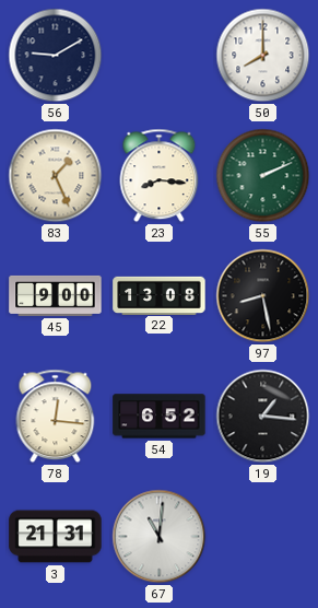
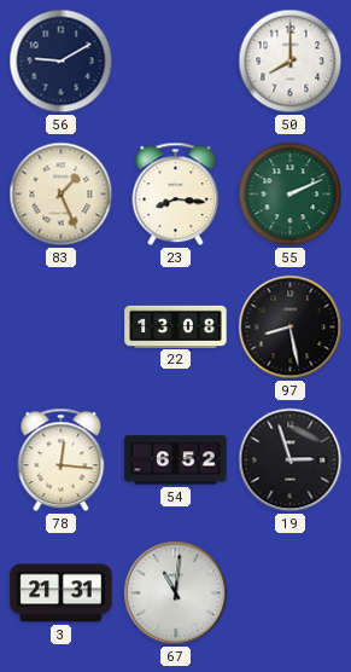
45: 9:00 -> none (56, 295)
19: 1:16 -> 2:57 (291, 460)
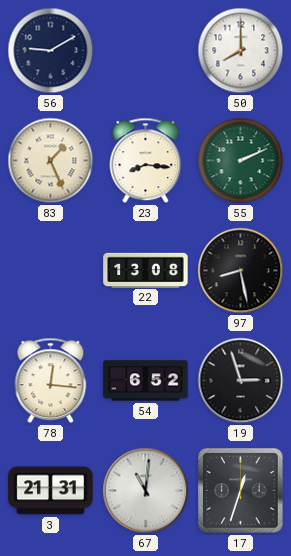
17: none -> 12:33 (241, 491)
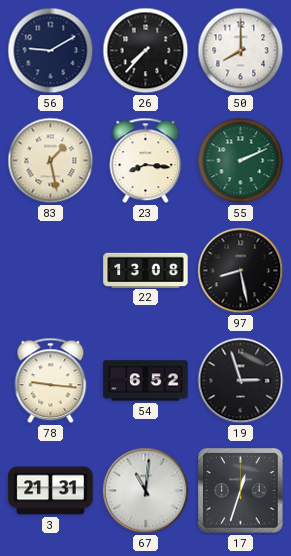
26: none -> 7:37 (146, 51)
83: 1:26 -> 1:28 (51, 161)
78: 12:16 -> 9:16 (51, 381)
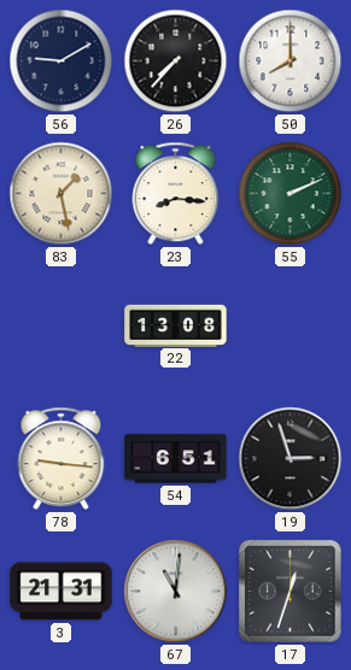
97: 8:28 -> none (241, 271)
54: 6:52 -> 6:51 (176, 459)
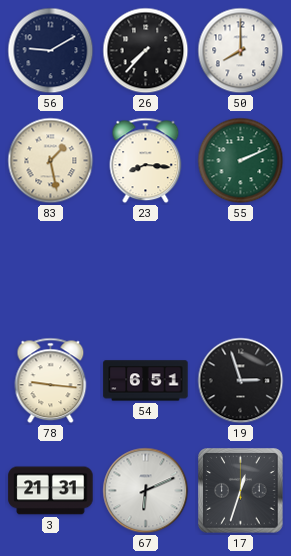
22: 13:08 -> none (176, 325)
67: 11:01 -> 6:11 (146, 491)
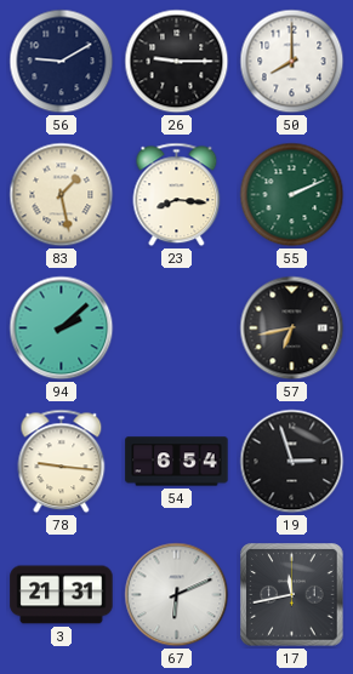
26: 7:37 -> 9:15 (177, 62)
94: none -> 2:08 (62, 329)
57: none -> 6:43 (292, 329)
54: 6:51 -> 6:54 (177, 462)
17: 12:33 -> 11:43 (292, 595)
